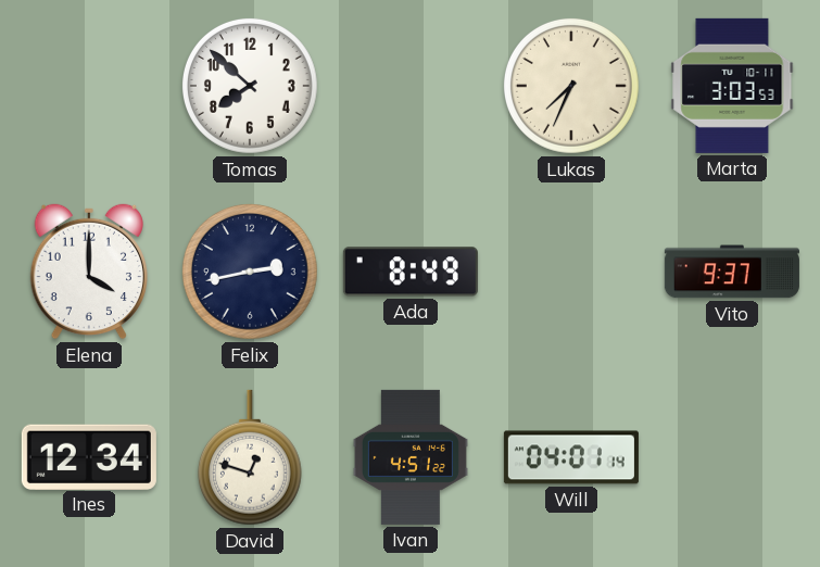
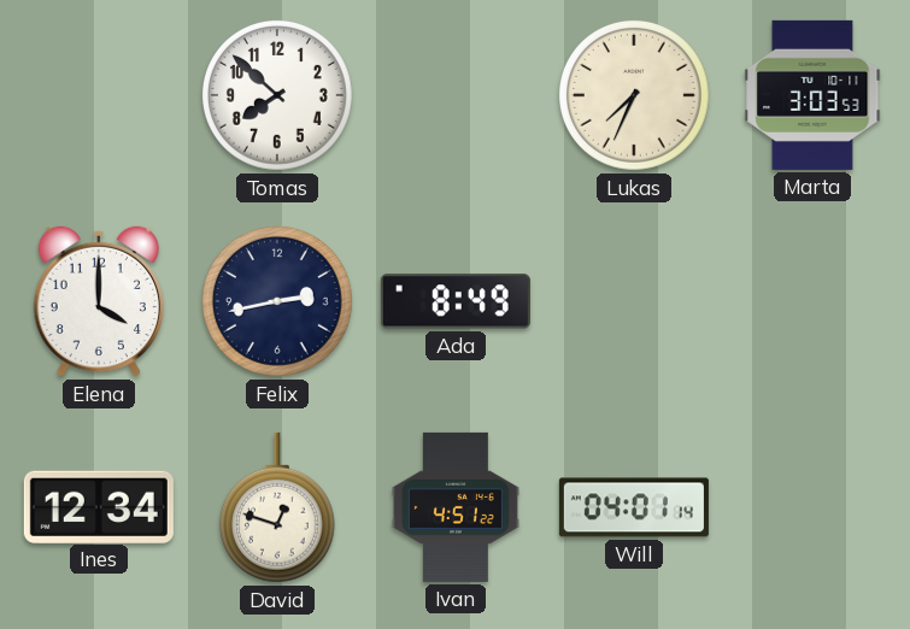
Vito: 9:37 -> none (732, 272)
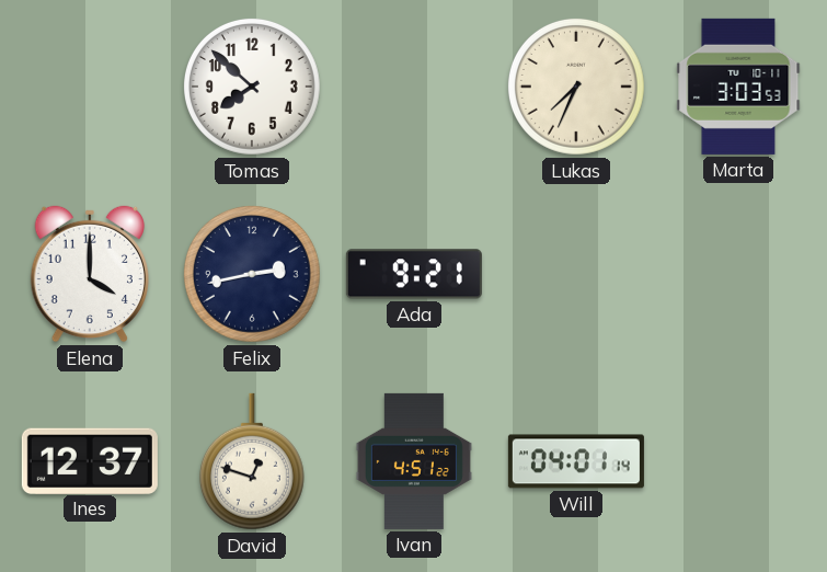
Ada: 8:49 -> 9:21 (414, 274)
Ines: 12:34 -> 12:37 (90, 460)
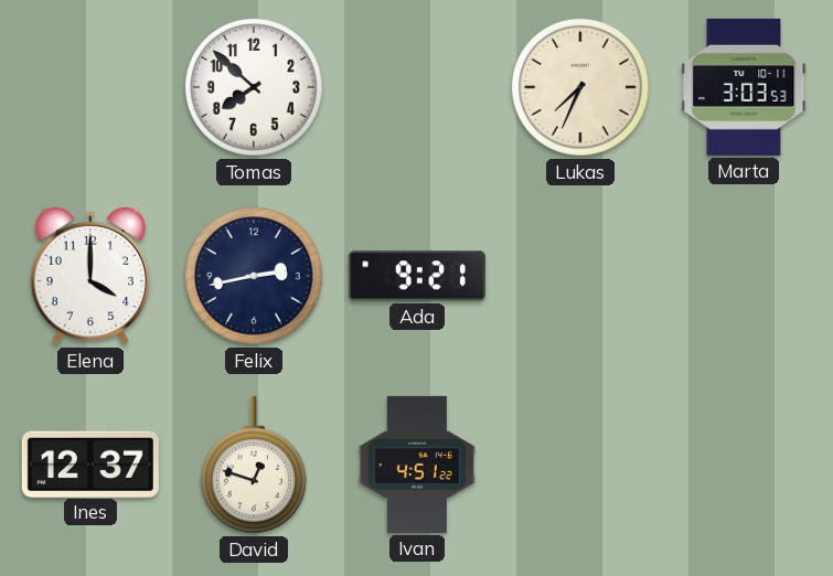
Will: 04:01 -> none (576, 461)
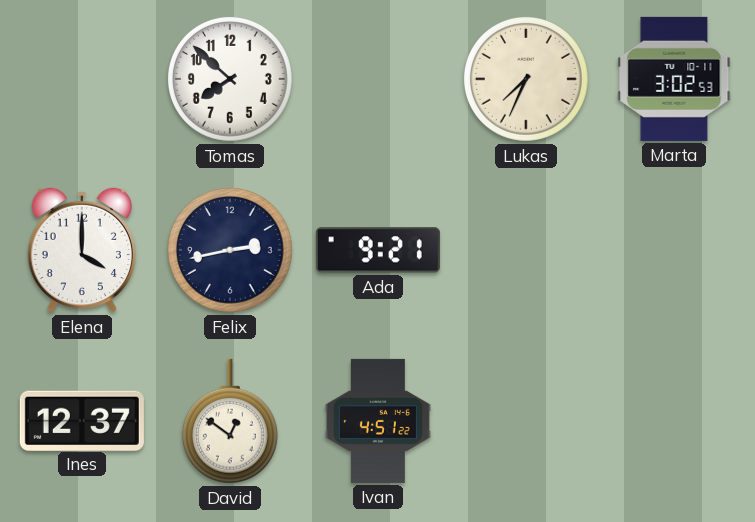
Marta: 3:03 -> 3:02 (674, 79)
David: 12:48 -> 12:51 (230, 421)
